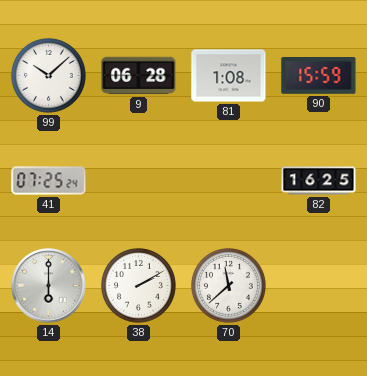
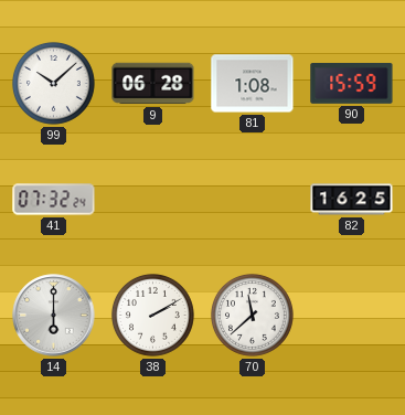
41: 07:25 -> 07:32 (54, 200)
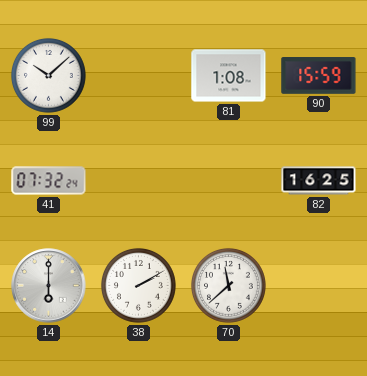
9: 06:28 -> none (153, 84)
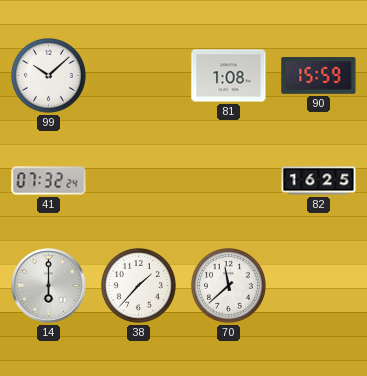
38: 2:10 -> 1:37 (138, 285)
